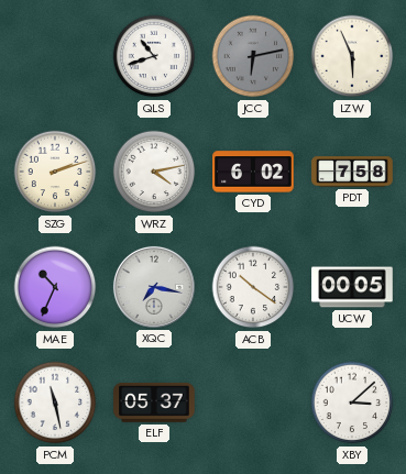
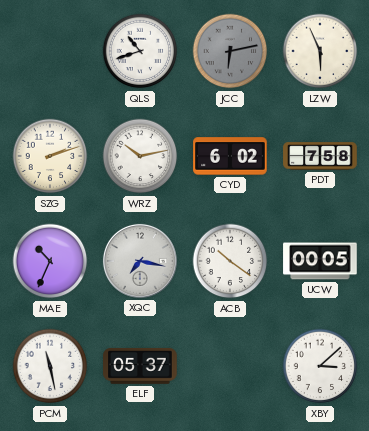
WRZ: 4:13 -> 10:13 (140, 156)
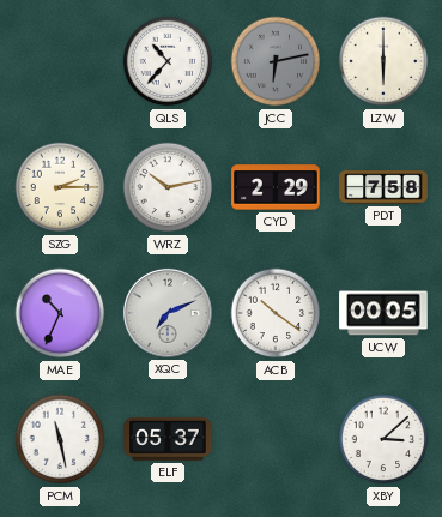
QLS: 10:42 -> 10:37 (168, 61)
LZW: 5:56 -> 6:00 (383, 61)
SZG: 2:12 -> 2:15 (60, 187)
CYD: 6:02 -> 2:29 (276, 187)
XQC: 7:17 -> 7:11 (168, 313)
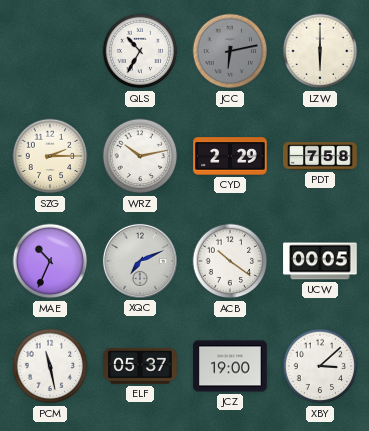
QLS: 10:37 -> 10:35 (140, 51)
JCZ: none -> 19:00 (230, 366)
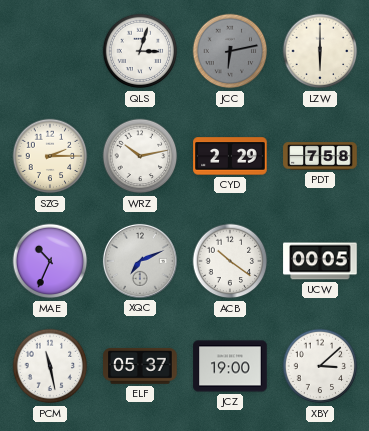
QLS: 10:35 -> 3:03 (140, 51)
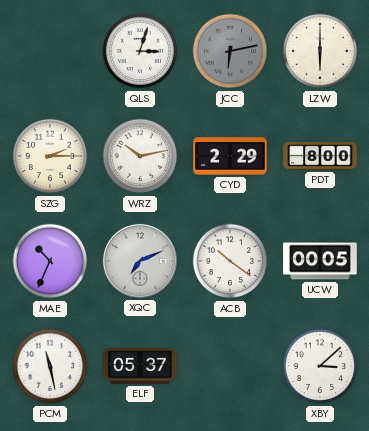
PDT: 7:58 -> 8:00 (320, 156)
JCZ: 19:00 -> none (230, 366)
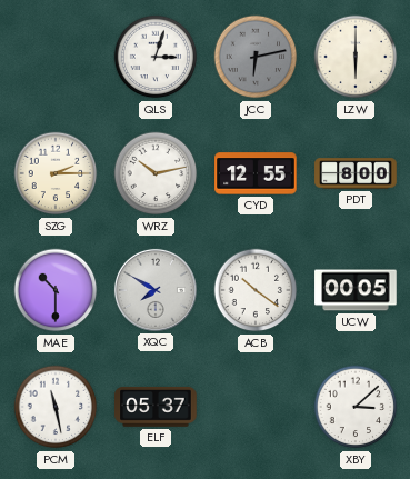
CYD: 2:29 -> 12:55 (256, 173)
MAE: 10:34 -> 10:30 (56, 290)
XQC: 7:11 -> 7:50 (156, 290)
